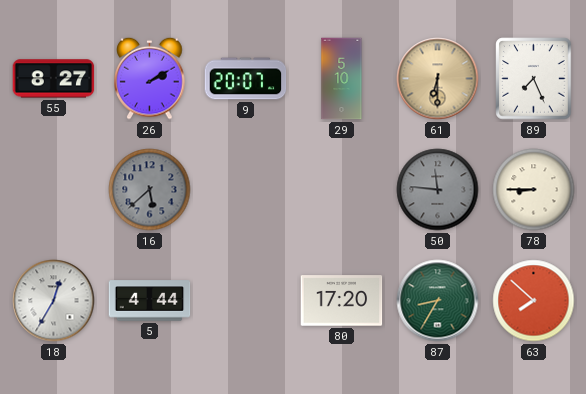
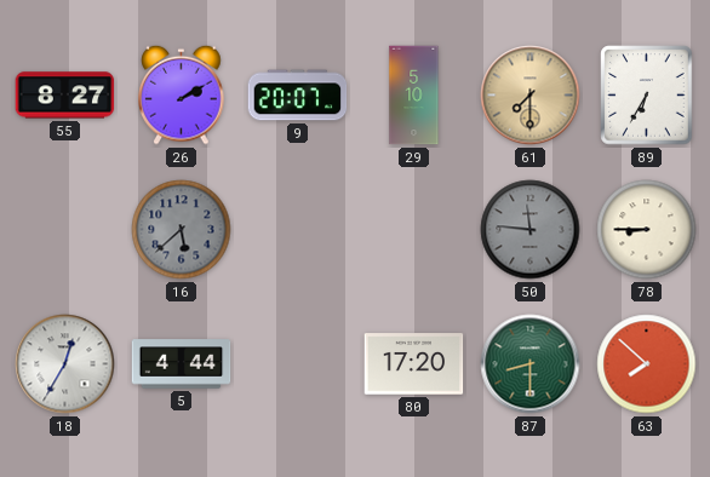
61: 6:30 -> 7:30 (531, 96)
89: 7:26 -> 6:35 (647, 96)
87: 8:35 -> 8:30 (531, 364)
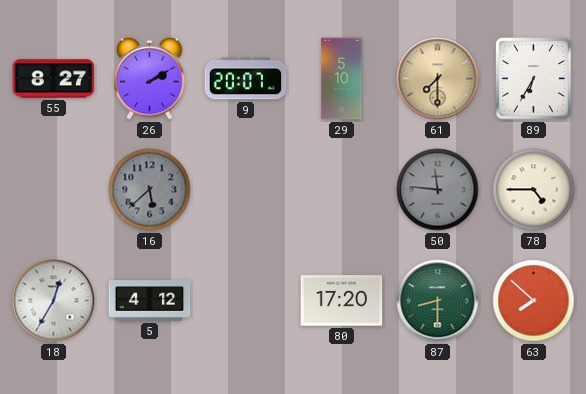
78: 8:45 -> 4:45 (534, 190)
5: 4:44 -> 4:12 (150, 301)
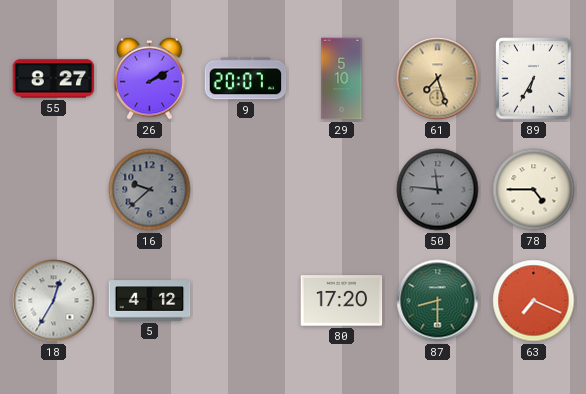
61: 7:30 -> 7:27 (438, 79)
16: 5:38 -> 9:38 (150, 190)
63: 7:52 -> 7:19 (534, 301)
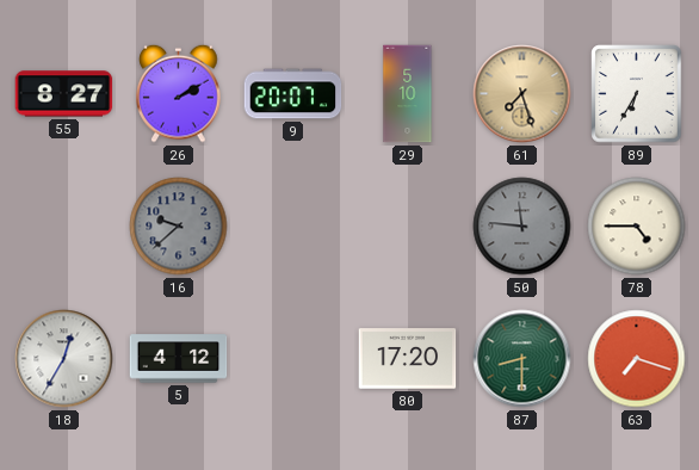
63: 7:19 -> 7:18 (637, 359)
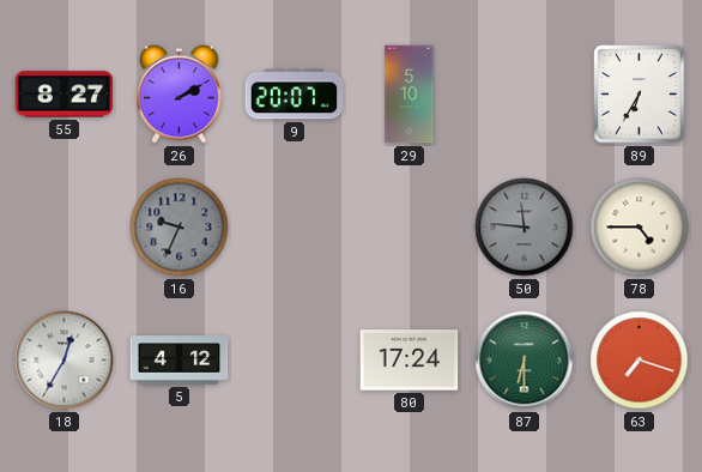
61: 7:27 -> none (522, 94)
16: 9:38 -> 9:34 (180, 228)
80: 17:20 -> 17:24 (410, 361)
87: 8:30 -> 6:30 (525, 361)
